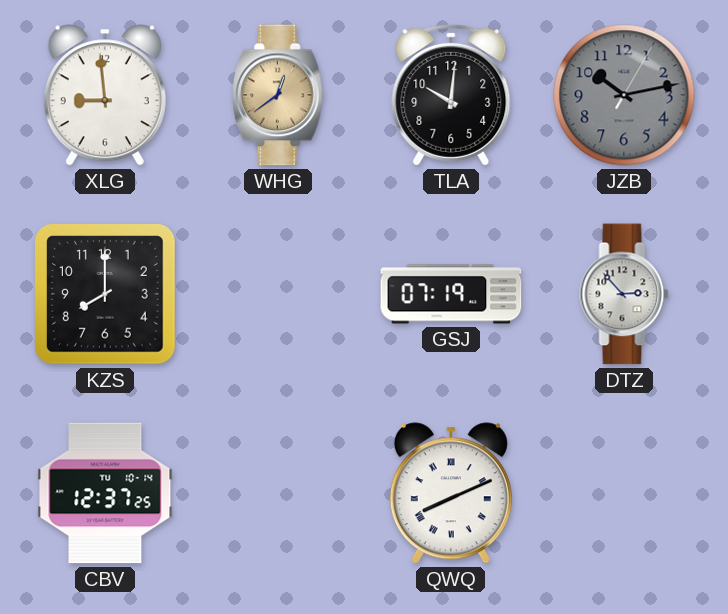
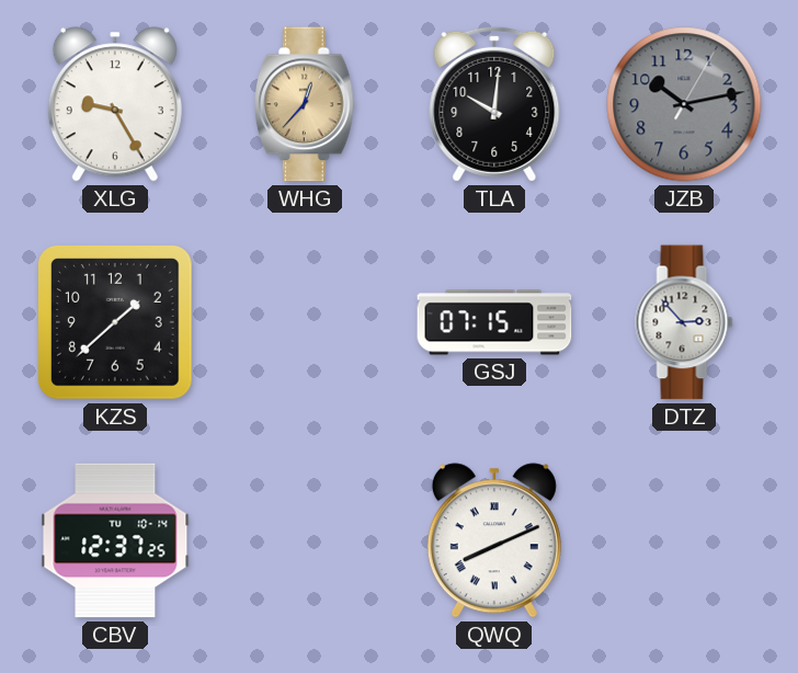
XLG: 8:59 -> 9:25 (115, 104)
WHG: 12:39 -> 12:37 (305, 104)
KZS: 8:00 -> 1:38 (116, 323)
GSJ: 07:19 -> 07:15 (494, 322)
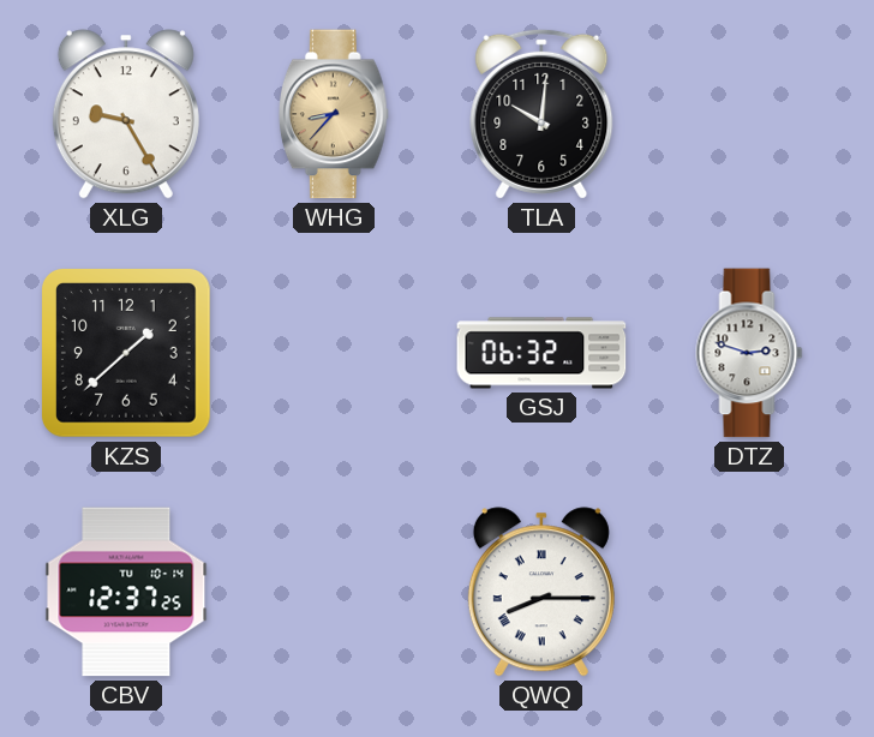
WHG: 12:37 -> 8:37 (334, 114)
JZB: 10:13 -> none (684, 104)
GSJ: 07:15 -> 06:32 (541, 353)
DTZ: 2:53 -> 2:48 (749, 353)
QWQ: 8:11 -> 8:15 (541, 592)
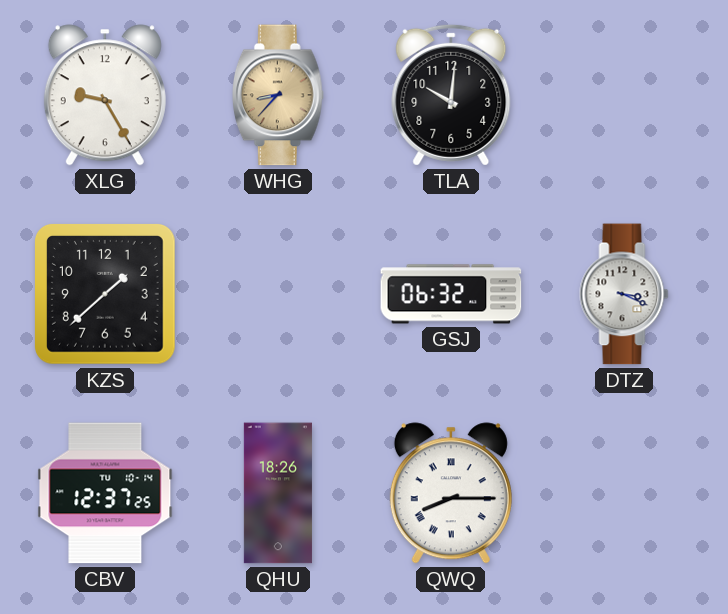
DTZ: 2:48 -> 3:19 (624, 294)
QHU: none -> 18:26 (278, 493)
